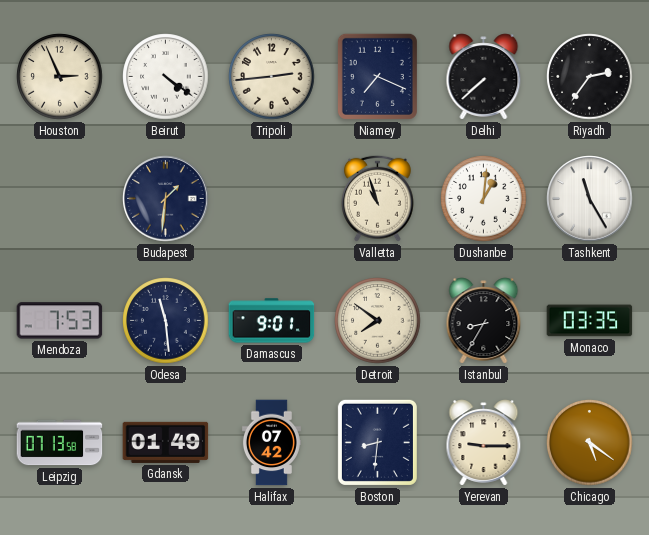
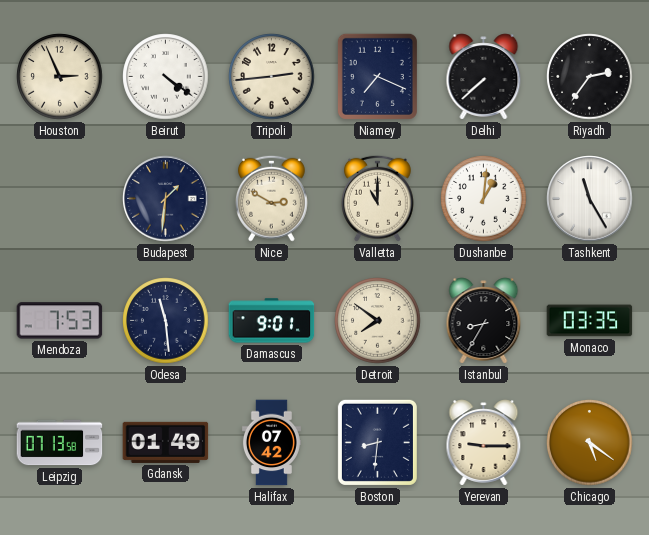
Nice: none -> 2:50 (271, 198)
Valletta: 10:57 -> 11:00 (377, 198)
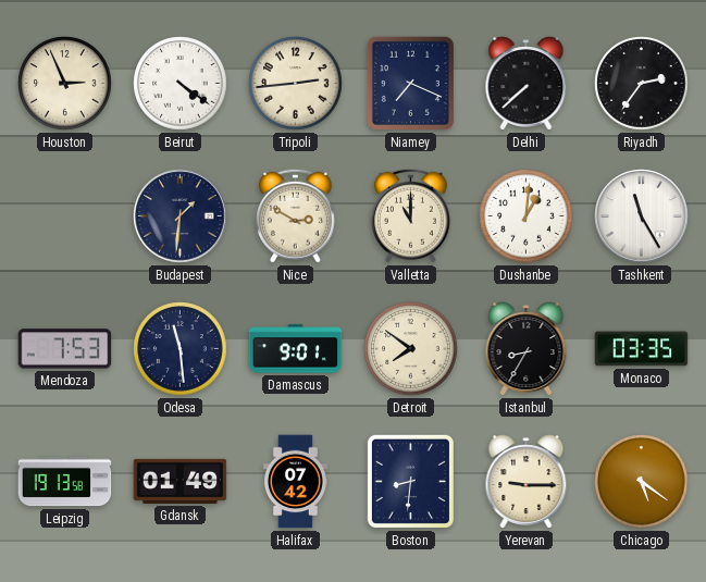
Leipzig: 07:13 -> 19:13 (65, 482)
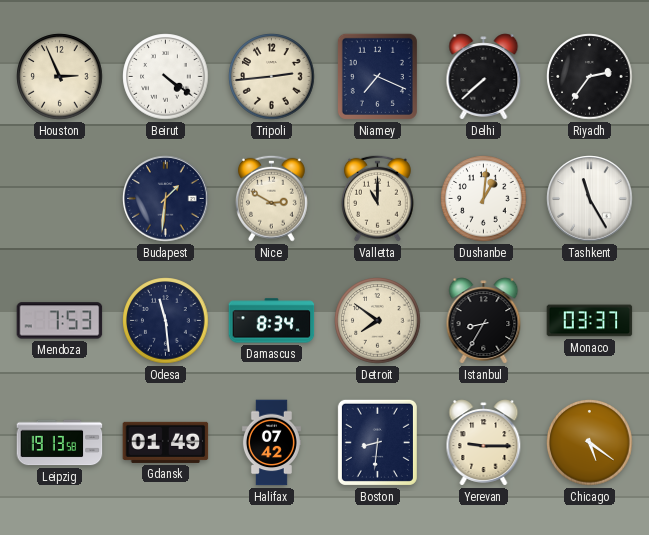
Damascus: 9:01 -> 8:34 (272, 321)
Monaco: 03:35 -> 03:37 (590, 321)
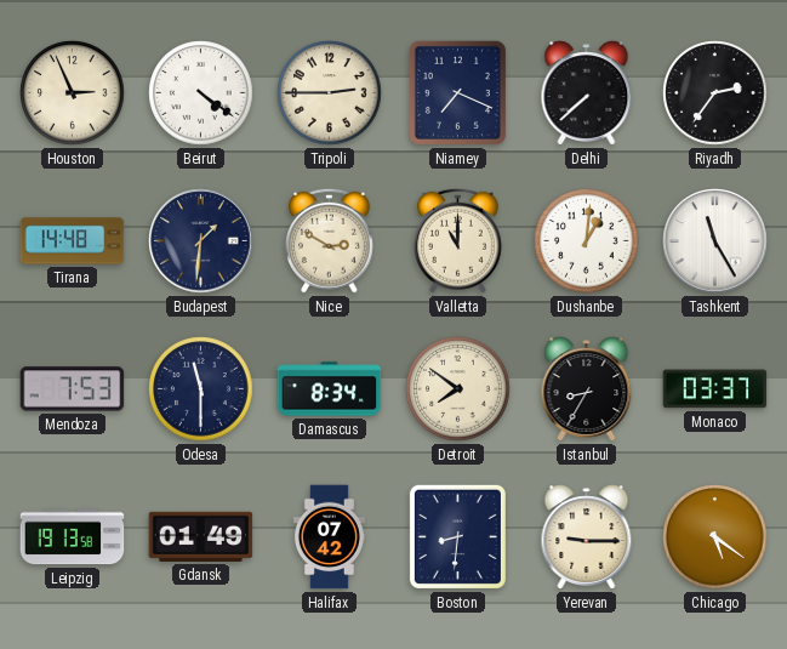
Tripoli: 2:44 -> 2:45 (330, 93)
Tirana: none -> 14:48 (73, 241)
Odesa: 11:29 -> 11:30 (201, 389)
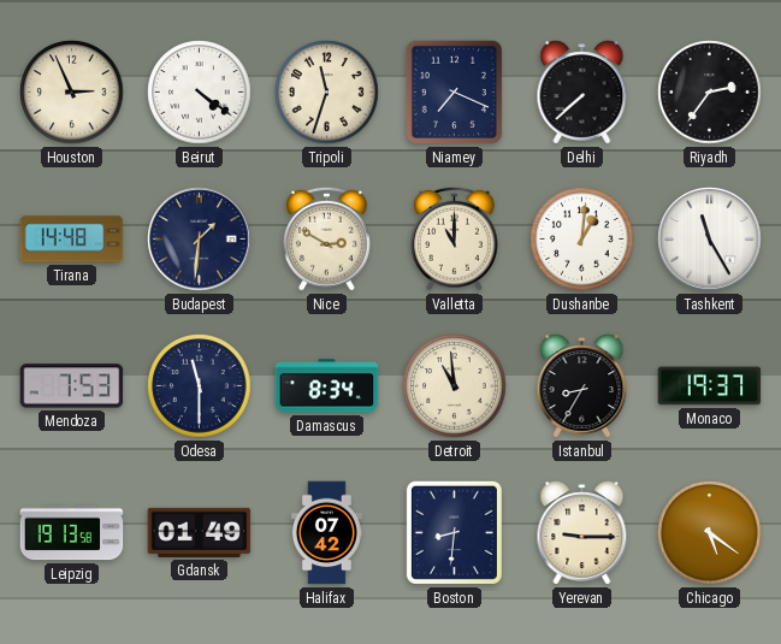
Tripoli: 2:45 -> 11:33 (327, 93)
Detroit: 7:51 -> 10:59 (455, 386)
Monaco: 03:37 -> 19:37 (710, 386)
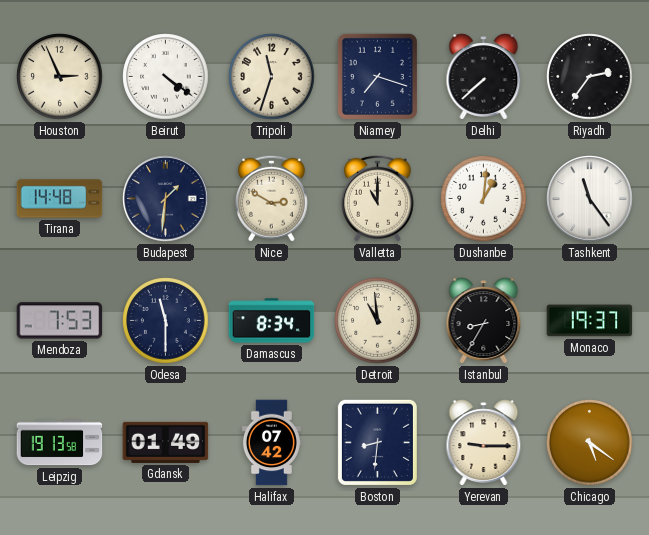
Niamey: 7:19 -> 7:18 (377, 76)
Tashkent: 11:25 -> 11:24 (590, 199)
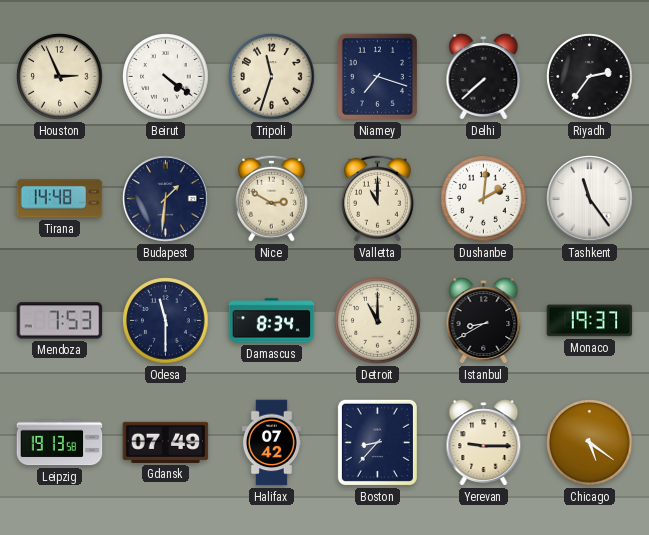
Dushanbe: 1:01 -> 2:01 (484, 199)
Detroit: 10:59 -> 11:00 (378, 321)
Istanbul: 8:35 -> 8:40 (484, 321)
Gdansk: 01:49 -> 07:49 (166, 442)
Boston: 8:31 -> 8:37 (377, 442)
